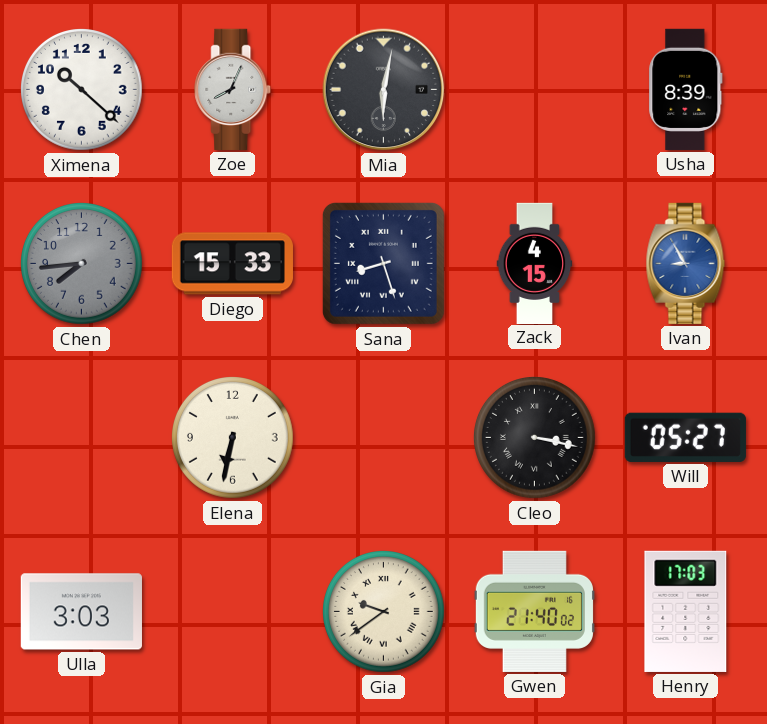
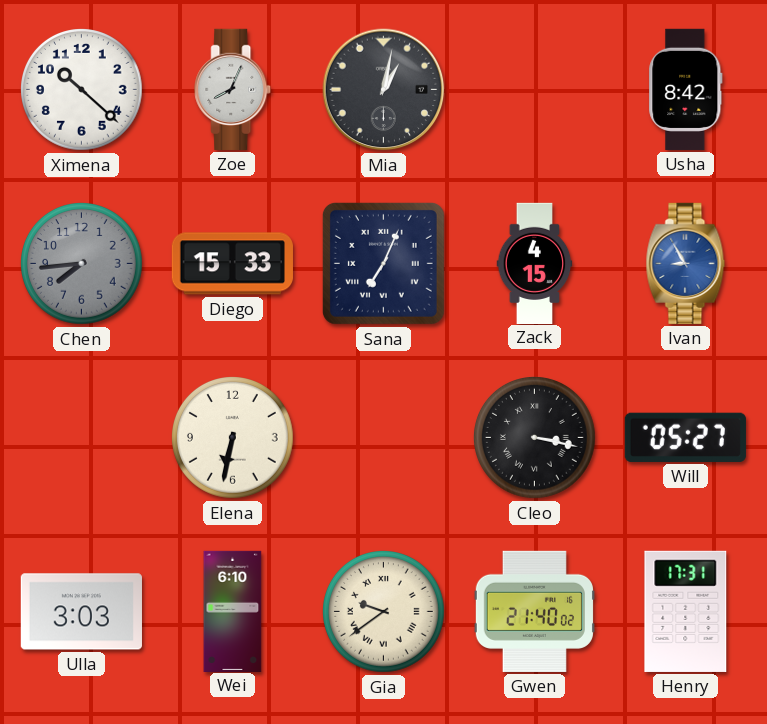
Mia: 6:02 -> 1:02 (384, 90)
Usha: 8:39 -> 8:42 (686, 89)
Sana: 8:27 -> 7:04 (383, 263)
Wei: none -> 6:10 (233, 611)
Henry: 17:03 -> 17:31 (686, 611)
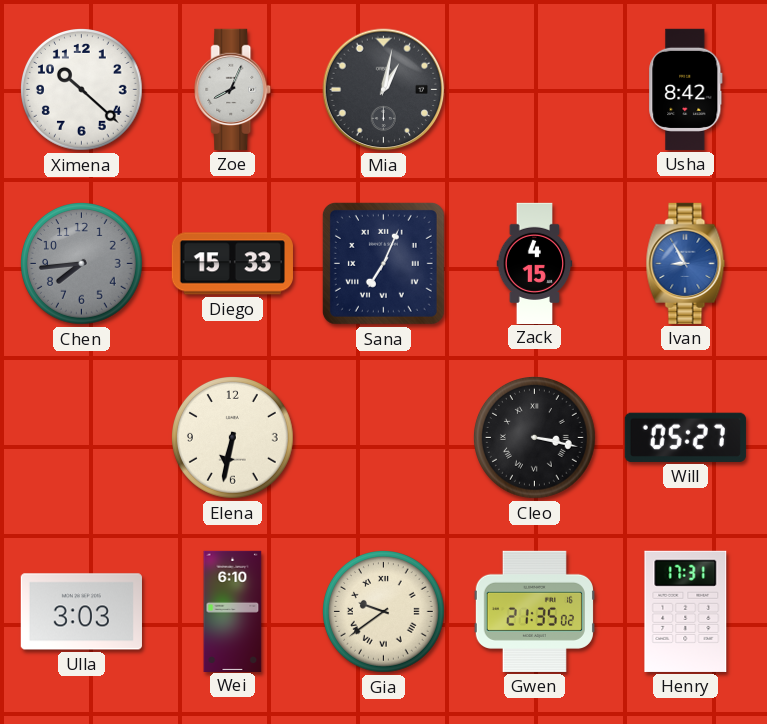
Gwen: 21:40 -> 21:35 (534, 611)
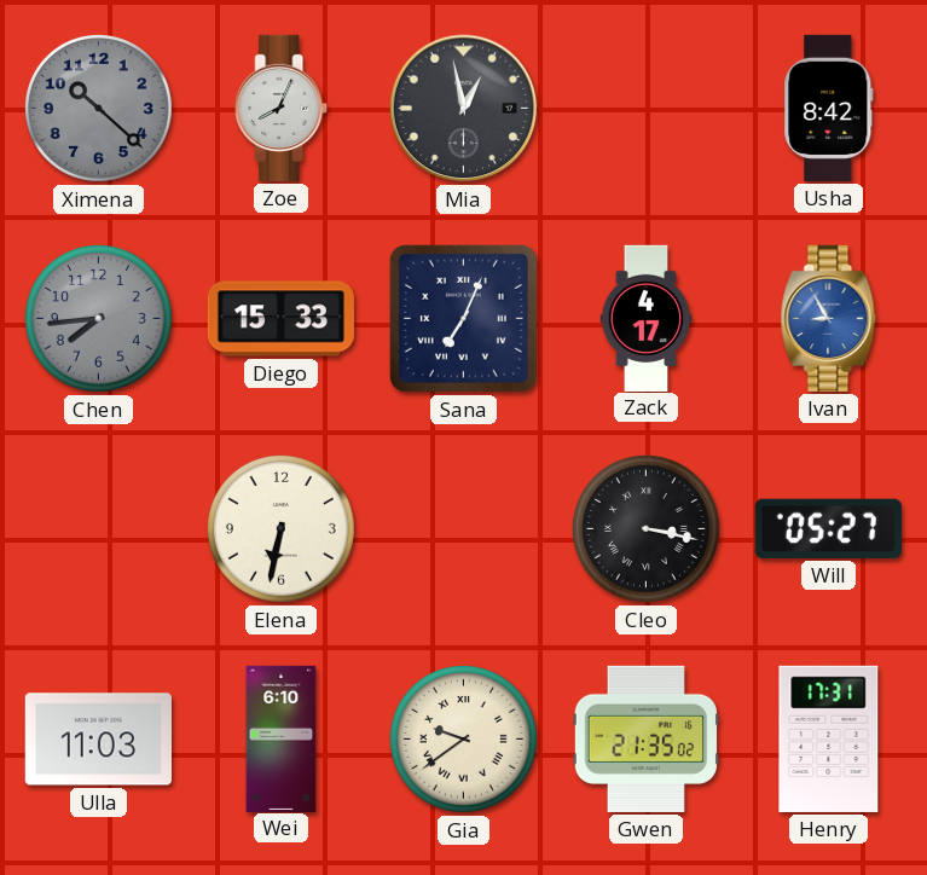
Ximena dial: white -> grey (99, 109)
Mia: 1:02 -> 12:58 (464, 109)
Zack: 4:15 -> 4:17 (647, 318)
Ulla: 3:03 -> 11:03 (98, 740)
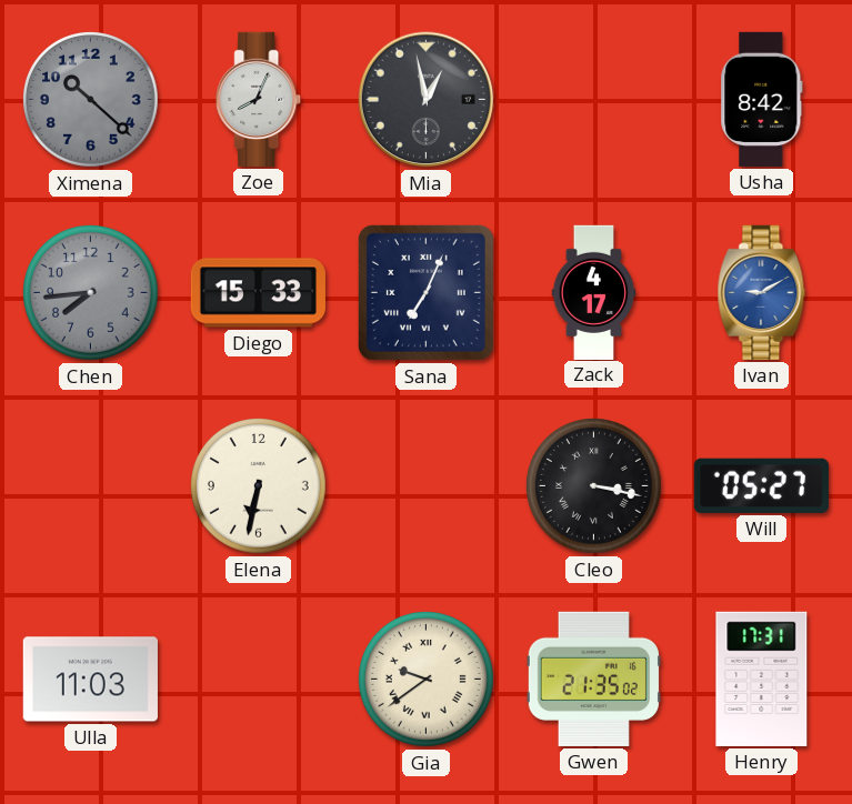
Ivan: 8:55 -> 9:10 (762, 292)
Wei: 6:10 -> none (282, 738)
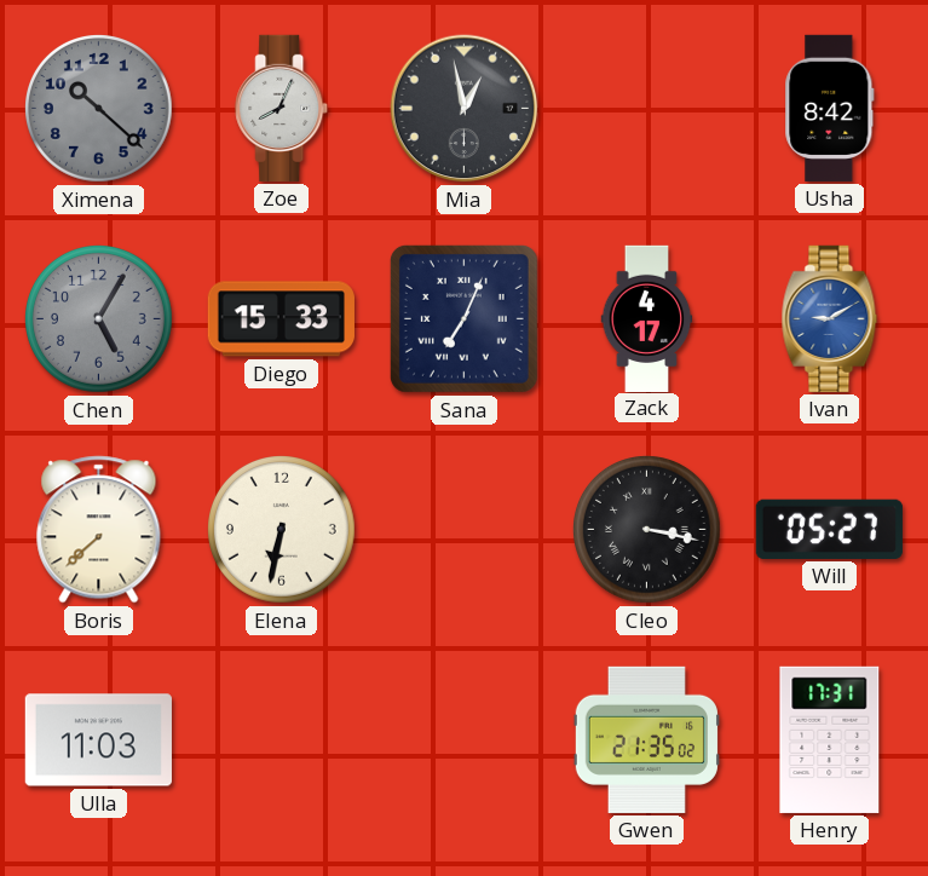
Chen: 7:44 -> 5:05 (99, 319)
Boris: none -> 7:38 (99, 530)
Gia: 9:39 -> none (427, 680)
